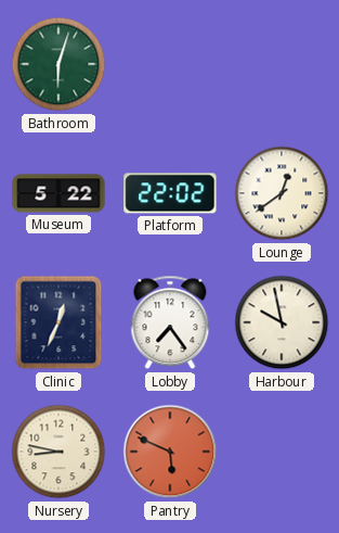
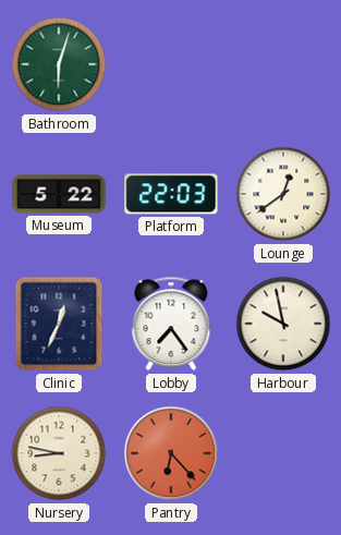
Platform: 22:02 -> 22:03 (171, 194)
Pantry: 5:49 -> 6:23 (171, 453)
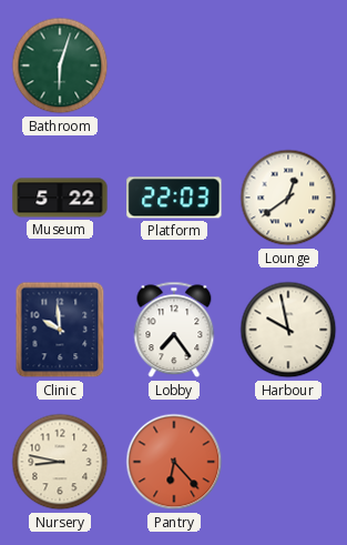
Clinic: 12:34 -> 9:59 (60, 330)
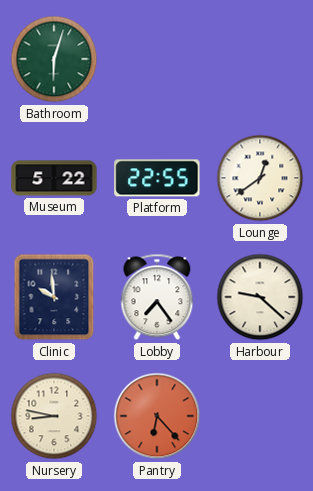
Platform: 22:03 -> 22:55 (157, 178)
Harbour: 9:58 -> 9:22 (260, 297)
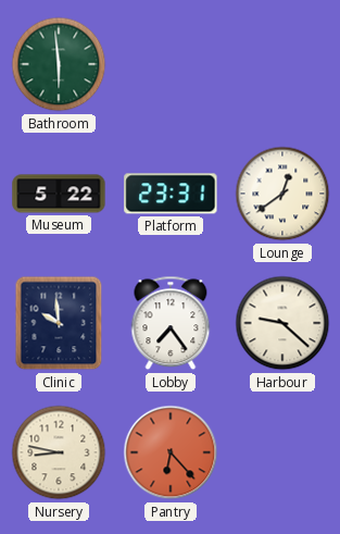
Bathroom: 6:03 -> 5:59 (59, 64)
Platform: 22:55 -> 23:31 (171, 194)
